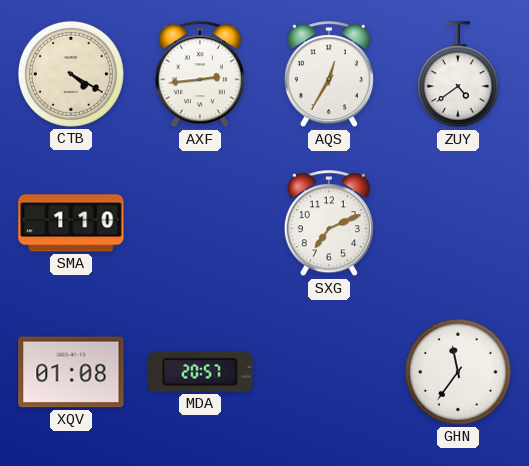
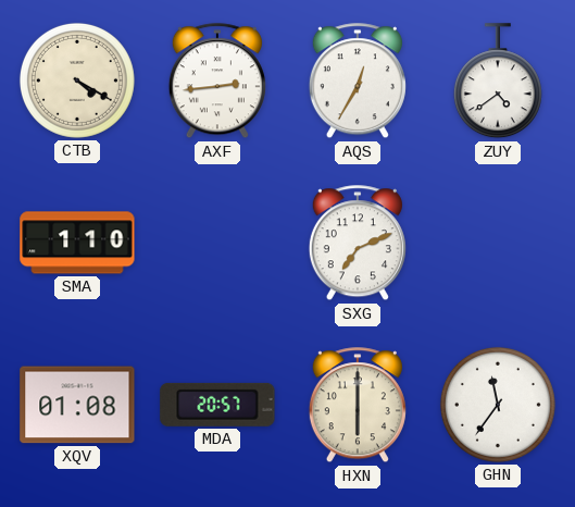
HXN: none -> 6:00 (358, 406)
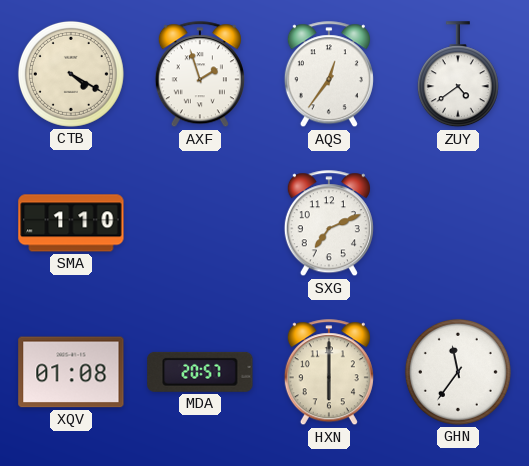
AXF: 2:44 -> 1:57 (200, 75)
AQS: 12:35 -> 12:36 (329, 75)
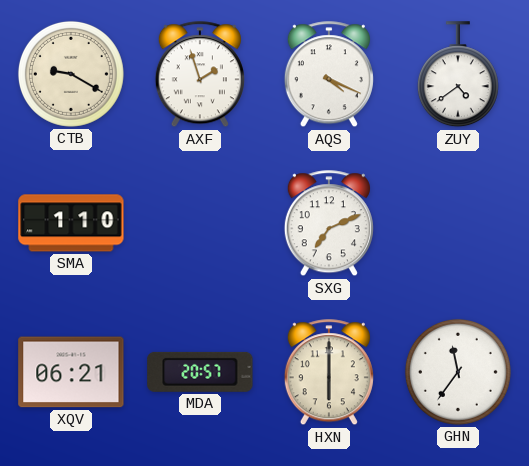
CTB: 4:20 -> 9:20 (71, 74)
AQS: 12:36 -> 4:19 (329, 75)
XQV: 01:08 -> 06:21 (71, 372)
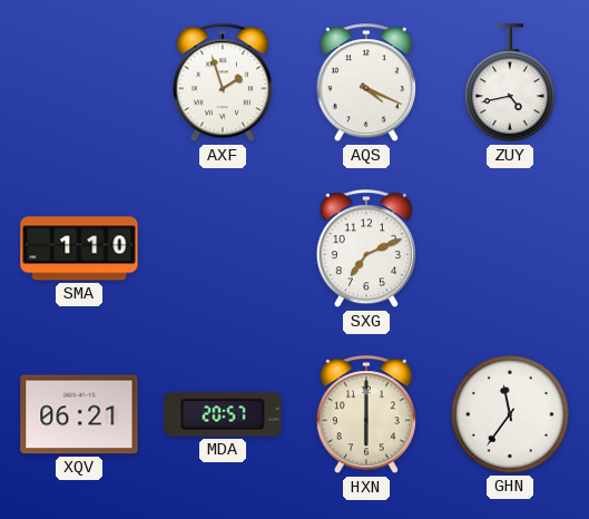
CTB: 9:20 -> none (71, 74)
ZUY: 4:39 -> 4:43 (510, 84)
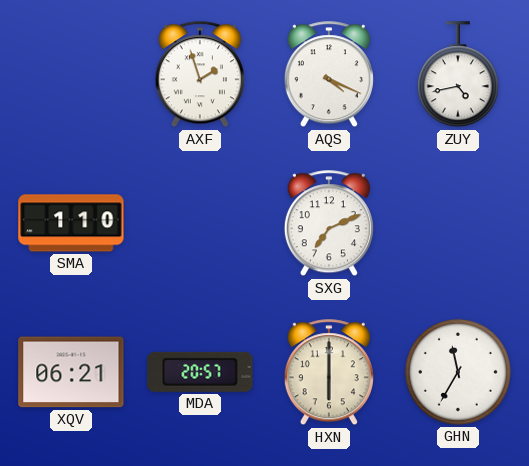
GHN: 11:36 -> 11:35 (458, 372)
